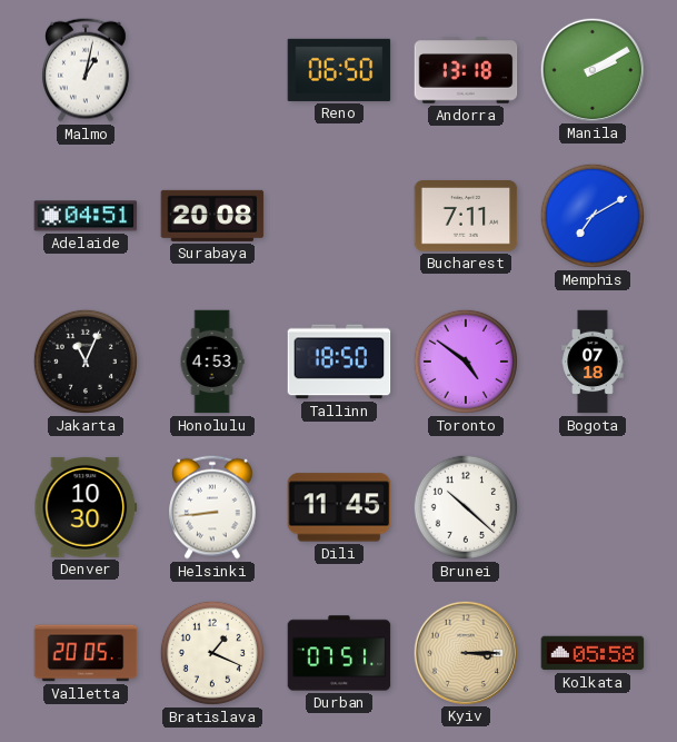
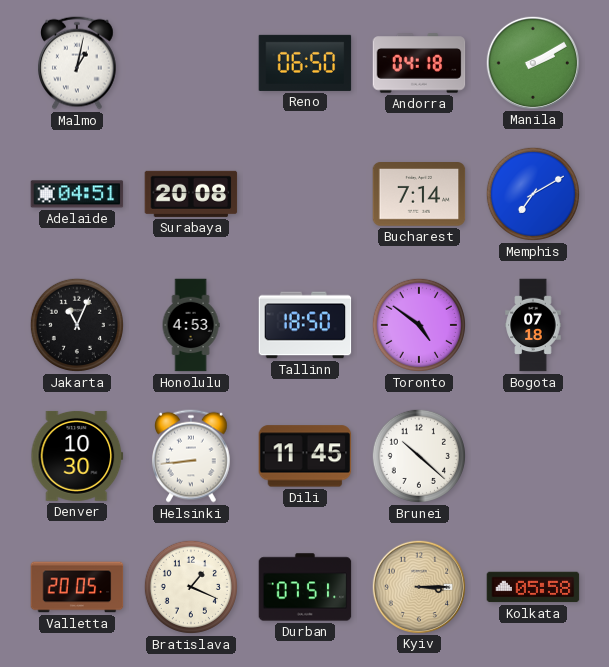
Andorra: 13:18 -> 04:18 (419, 63)
Bucharest: 7:11 -> 7:14 (419, 195)
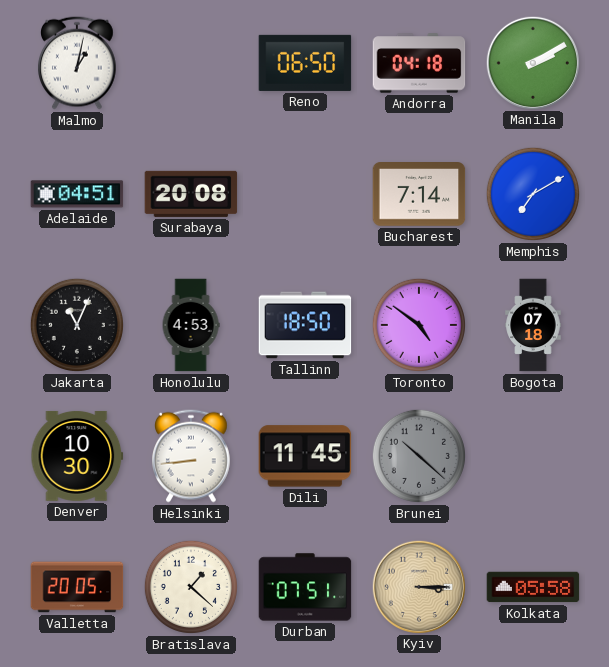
Brunei dial: white -> grey (419, 456)
Bratislava: 1:19 -> 1:22 (191, 587)
